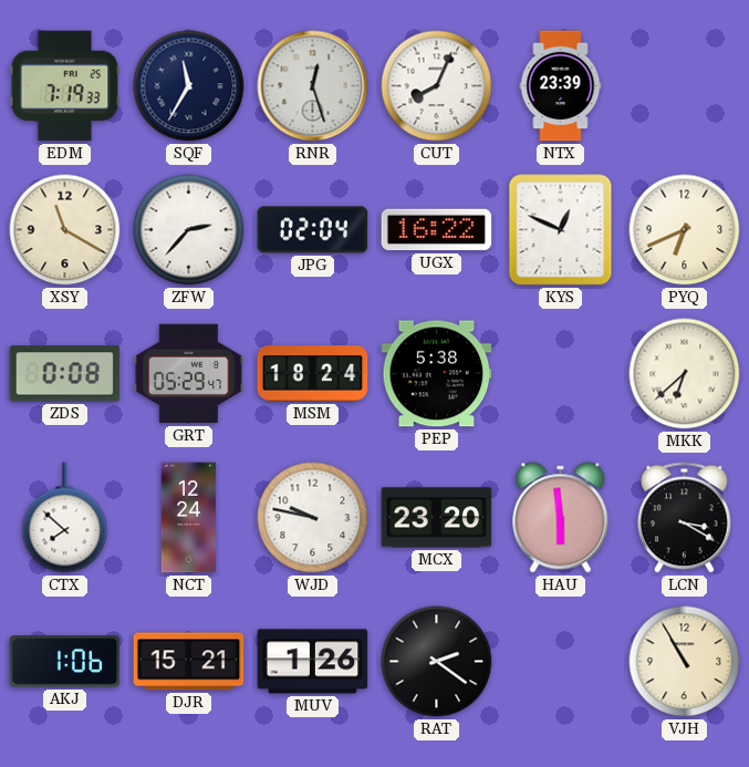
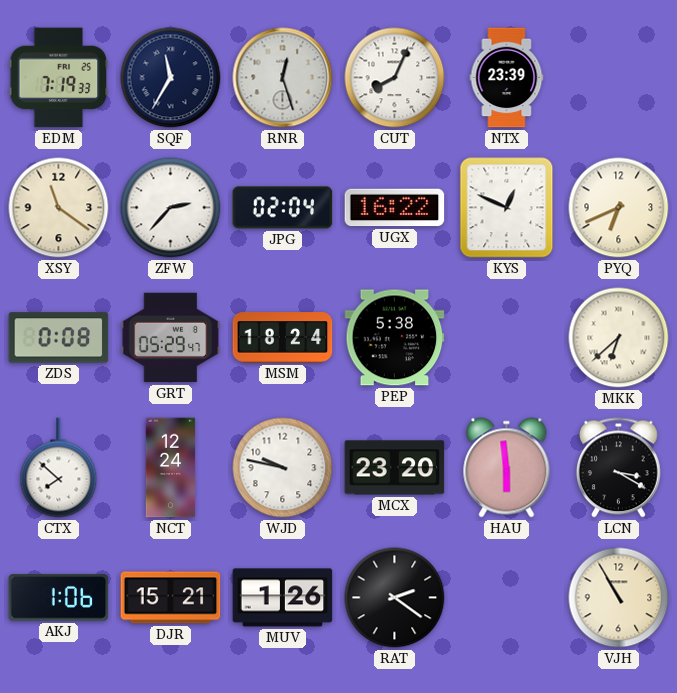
XSY: 11:20 -> 11:21 (59, 208)
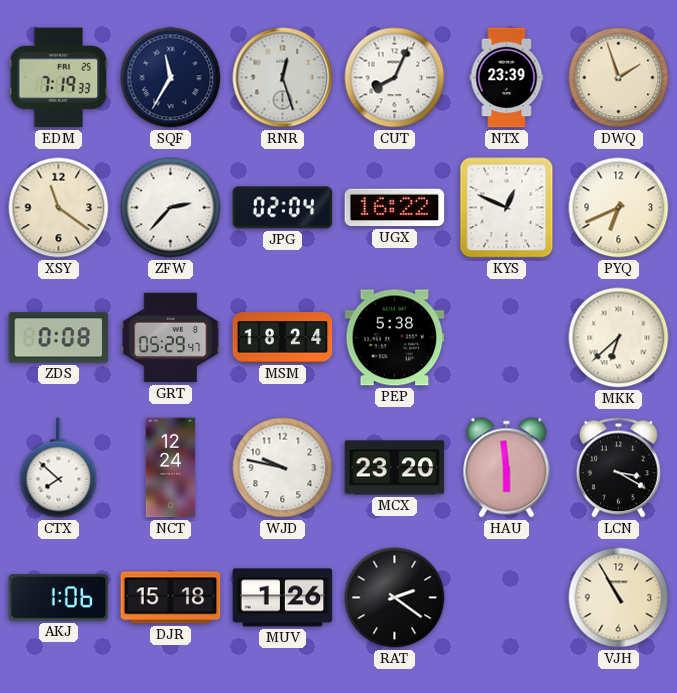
DWQ: none -> 1:57 (619, 78)
DJR: 15:21 -> 15:18 (171, 598)
